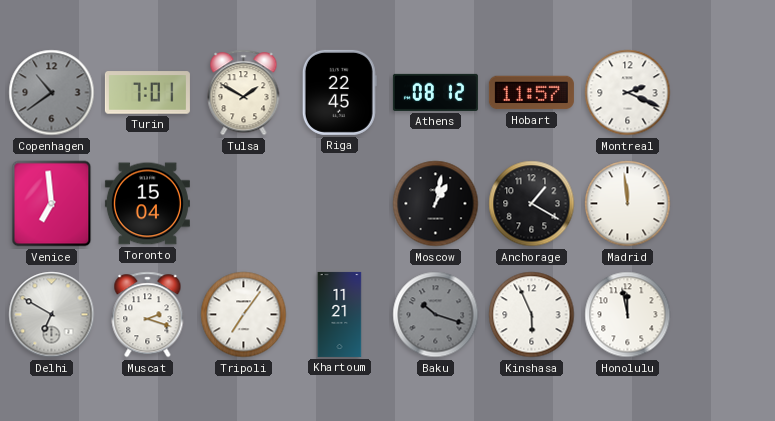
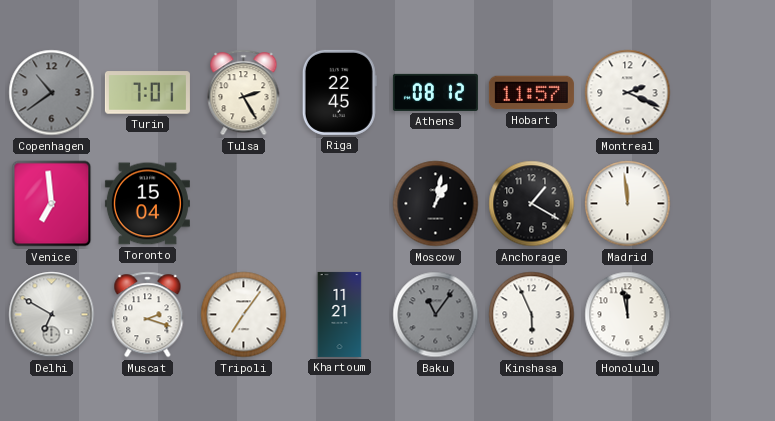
Tulsa: 1:50 -> 2:25 (244, 93)
Baku: 10:18 -> 11:06 (436, 315)
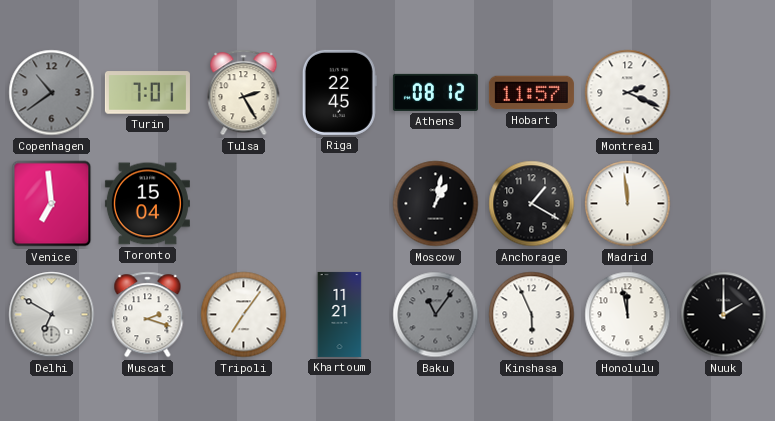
Nuuk: none -> 2:00 (724, 315)
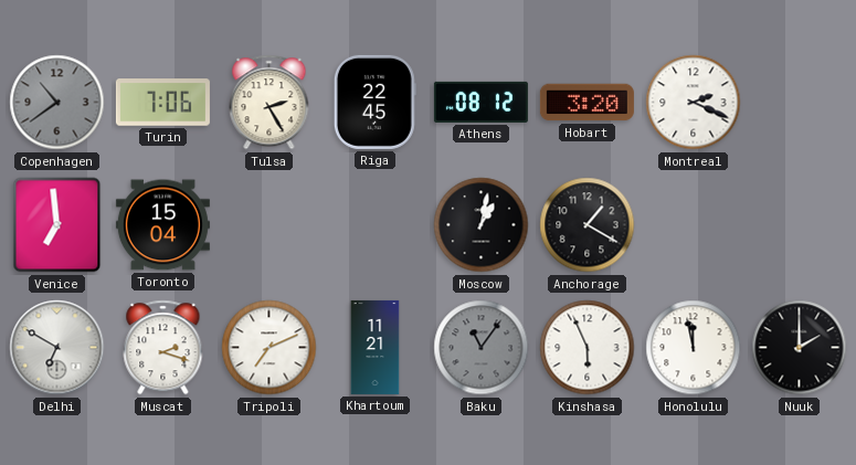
Turin: 7:01 -> 7:06 (162, 103)
Hobart: 11:57 -> 3:20 (586, 103)
Madrid: 11:59 -> none (628, 204)
Tripoli: 7:06 -> 7:11 (270, 348)
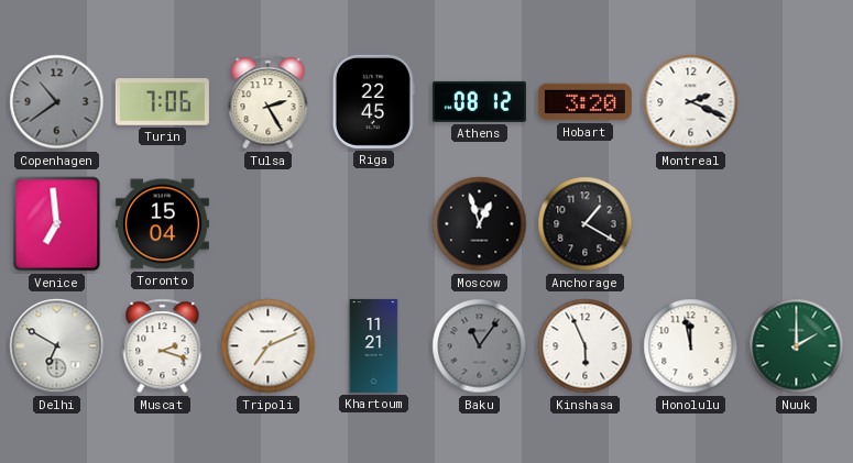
Moscow: 1:02 -> 12:57 (480, 224)
Nuuk dial: black -> green (797, 346)
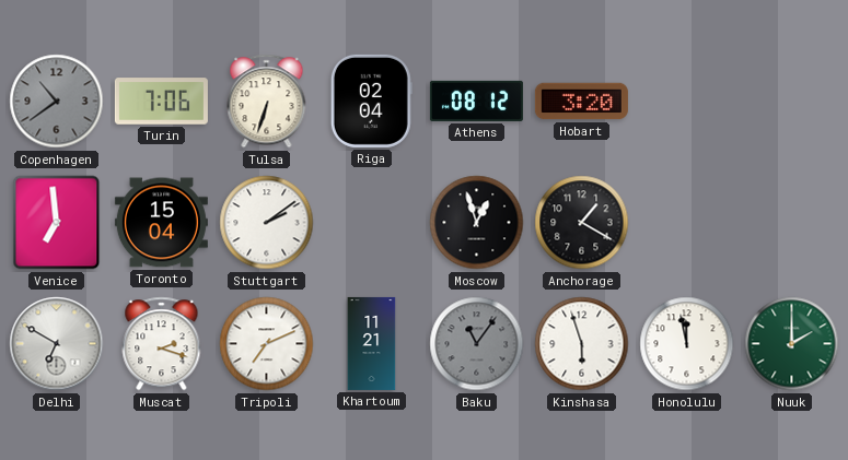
Tulsa: 2:25 -> 6:33 (267, 102)
Riga: 22:45 -> 02:04 (371, 101)
Montreal: 2:19 -> none (691, 102)
Stuttgart: none -> 2:09 (267, 223)
Kinshasa: 5:56 -> 5:57 (582, 344)
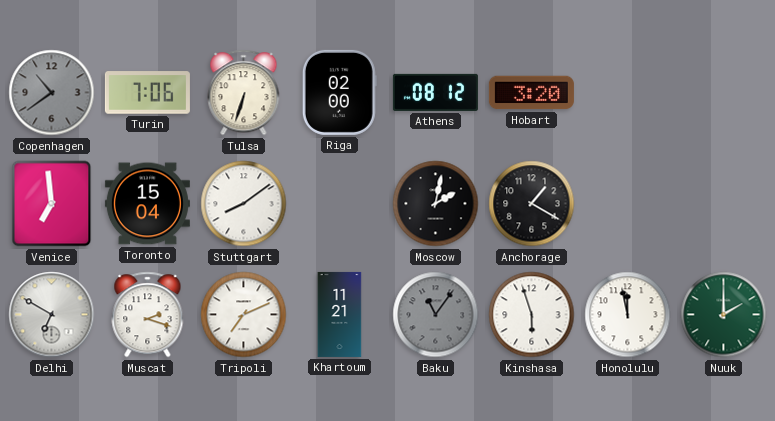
Riga: 02:04 -> 02:00 (339, 92)
Stuttgart: 2:09 -> 8:09 (244, 204)
Moscow: 12:57 -> 2:02 (436, 204)
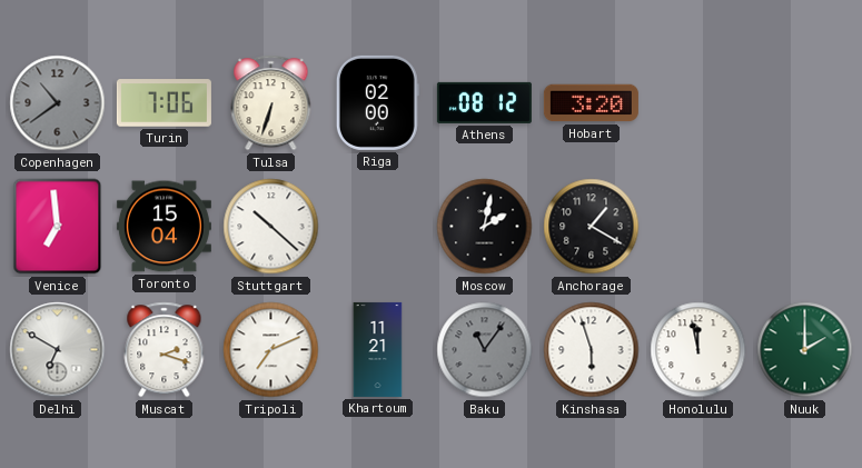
Stuttgart: 8:09 -> 10:22 (271, 227)
